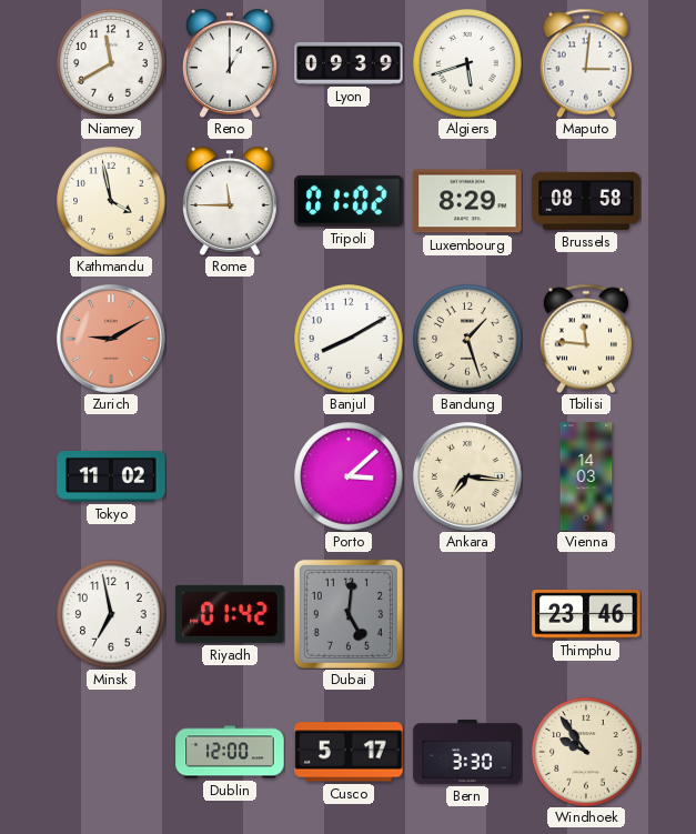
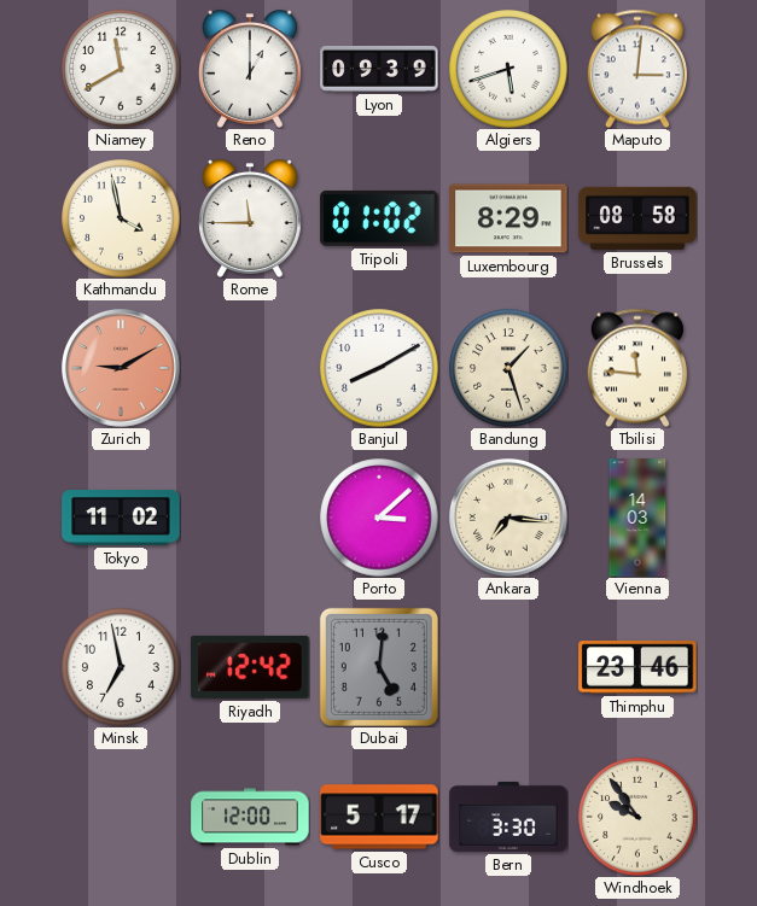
Riyadh: 01:42 -> 12:42 (250, 667)
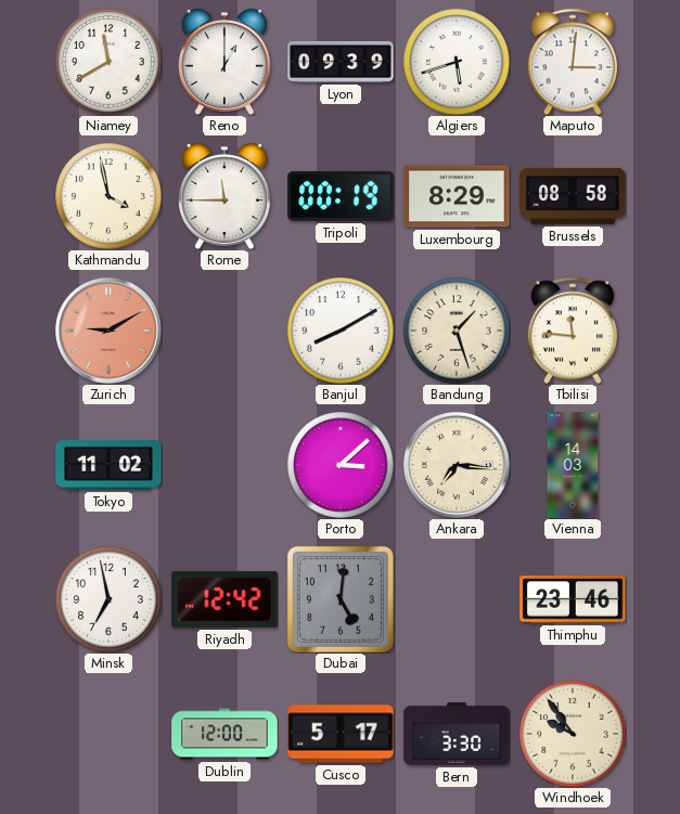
Tripoli: 01:02 -> 00:19 (341, 196)
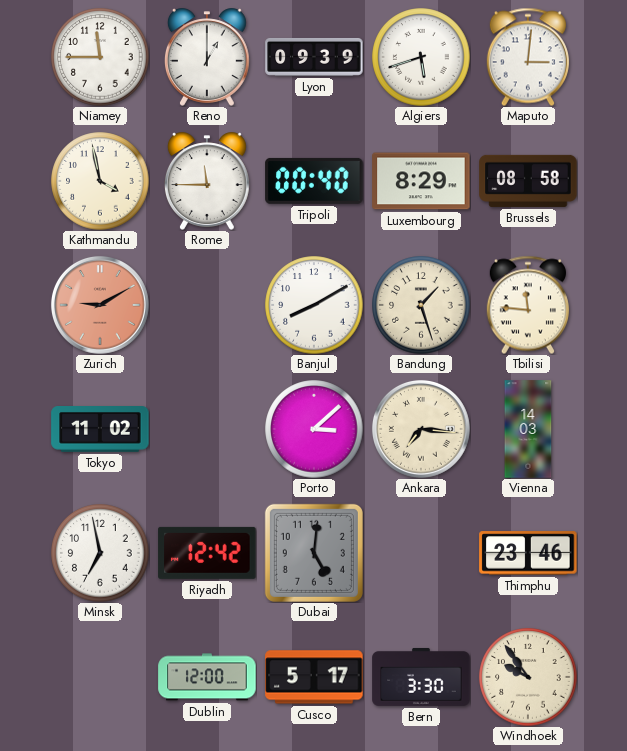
Niamey: 11:40 -> 11:45 (100, 57)
Tripoli: 00:19 -> 00:40 (314, 181)
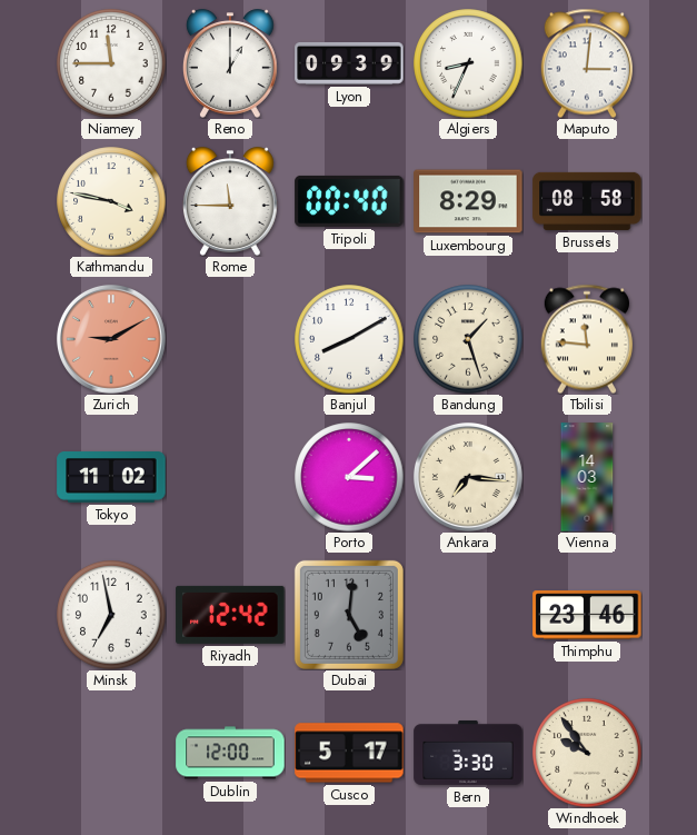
Algiers: 5:42 -> 8:34 (468, 63)
Kathmandu: 3:58 -> 3:47 (111, 201)
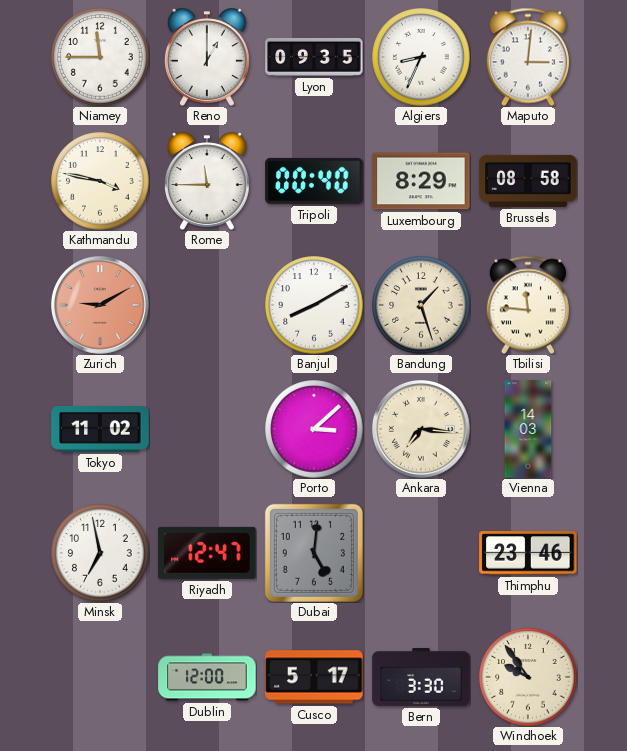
Lyon: 09:39 -> 09:35 (314, 57)
Riyadh: 12:42 -> 12:47 (207, 553)
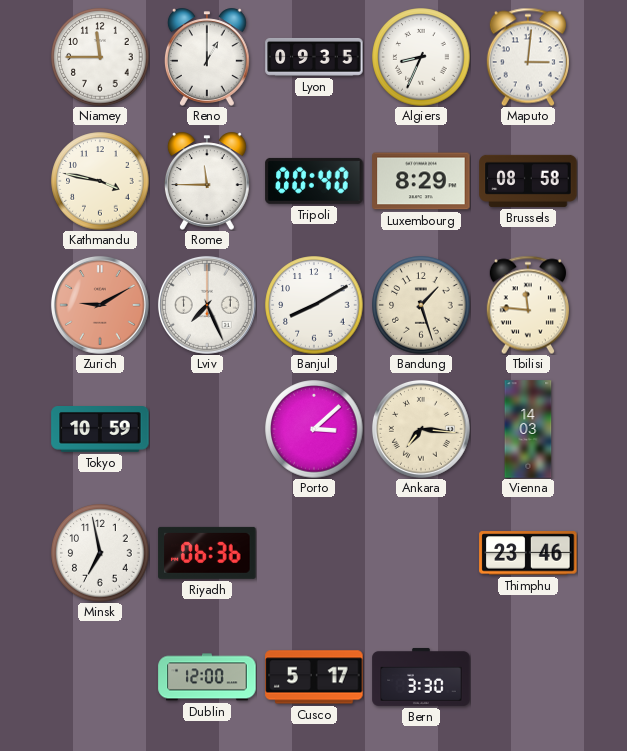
Lviv: none -> 7:26 (207, 305)
Tokyo: 11:02 -> 10:59 (100, 430)
Riyadh: 12:47 -> 06:36 (207, 553)
Dubai: 5:01 -> none (314, 553)
Windhoek: 9:54 -> none (528, 677)
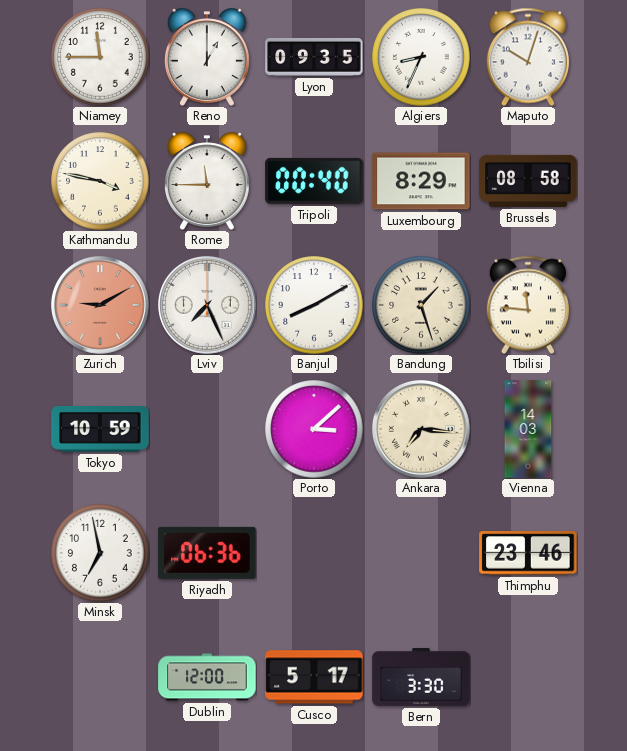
Maputo: 3:01 -> 10:03 (528, 57)
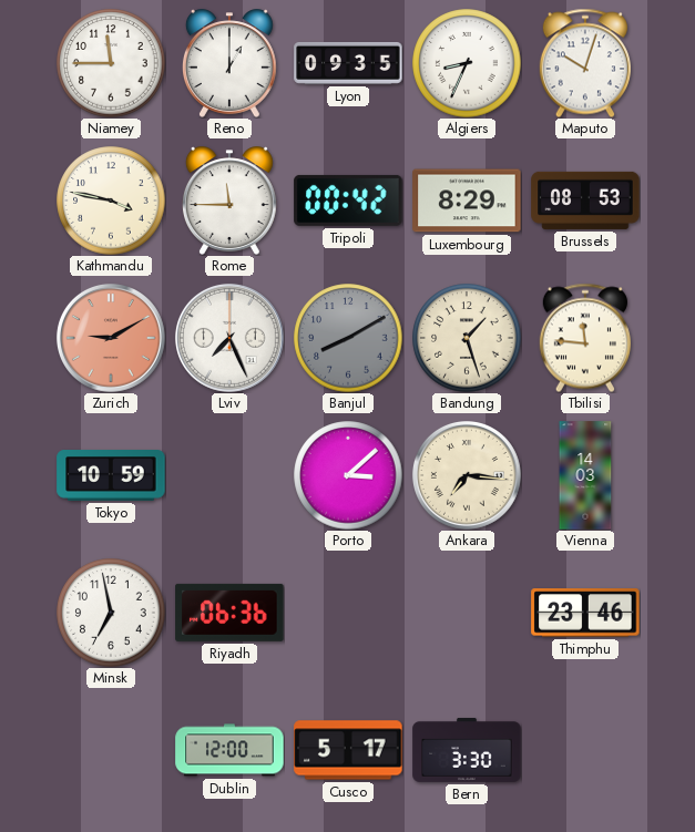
Tripoli: 00:40 -> 00:42 (348, 201)
Brussels: 08:58 -> 08:53 (585, 201)
Banjul dial: white -> grey (348, 338)
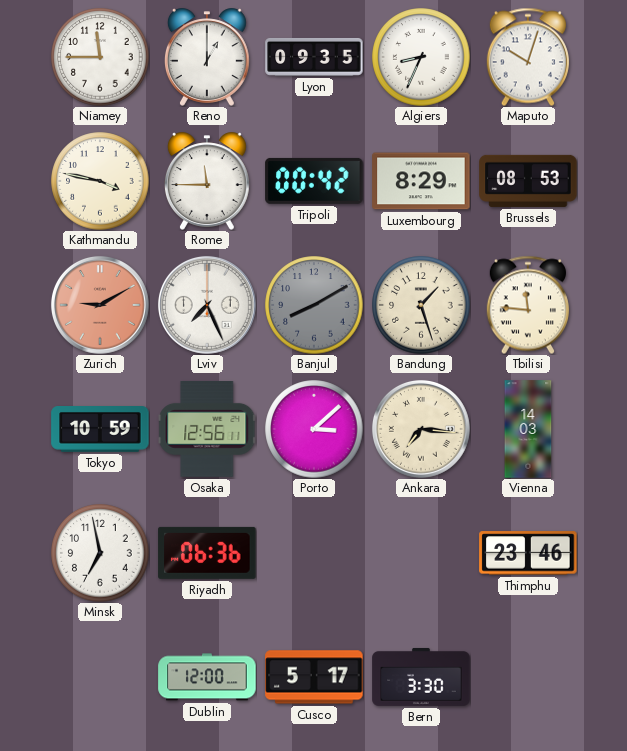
Osaka: none -> 12:56 (207, 430)
